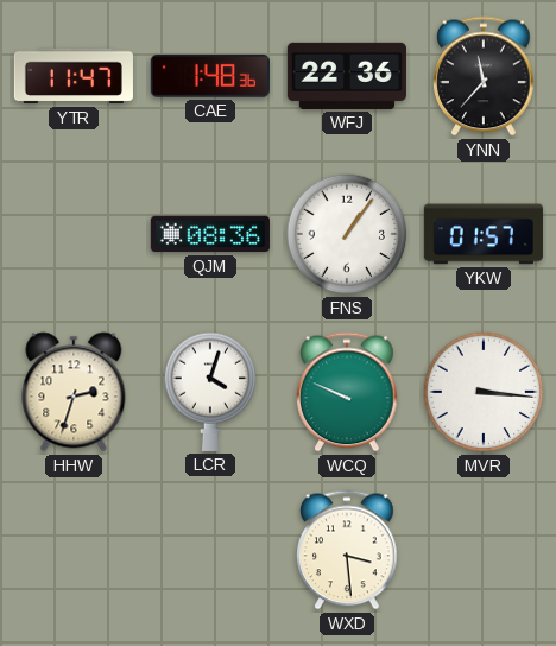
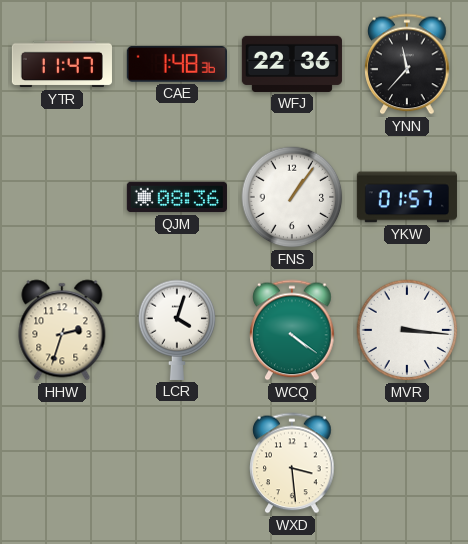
WCQ: 9:49 -> 4:21 (292, 330)
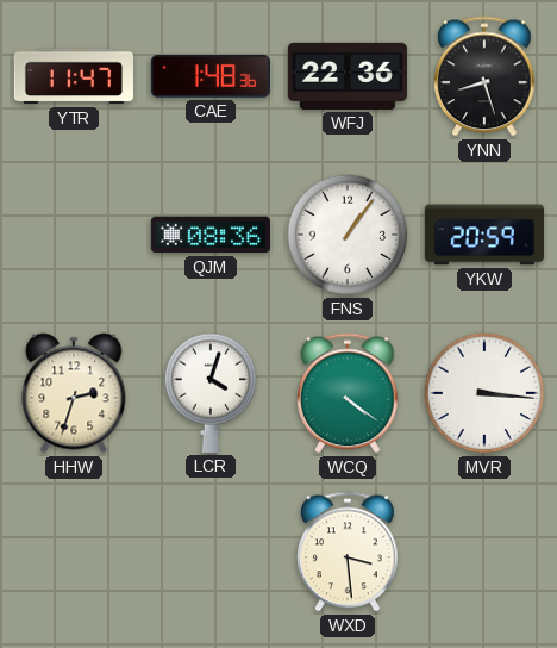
YNN: 11:37 -> 8:27 (484, 76)
YKW: 01:57 -> 20:59 (484, 235)
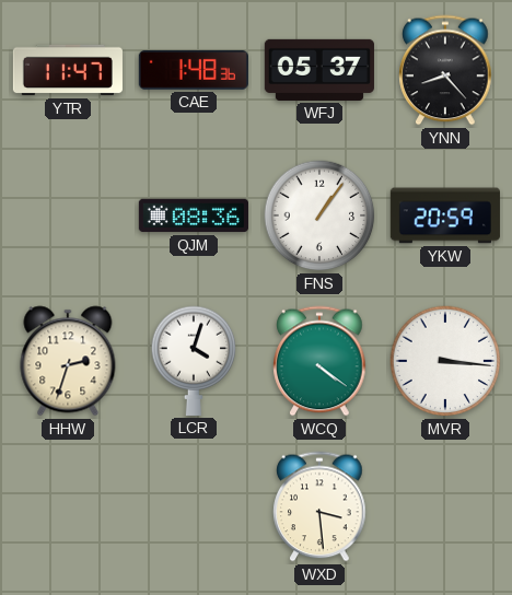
WFJ: 22:36 -> 05:37 (319, 70)
YNN: 8:27 -> 8:23 (445, 70)
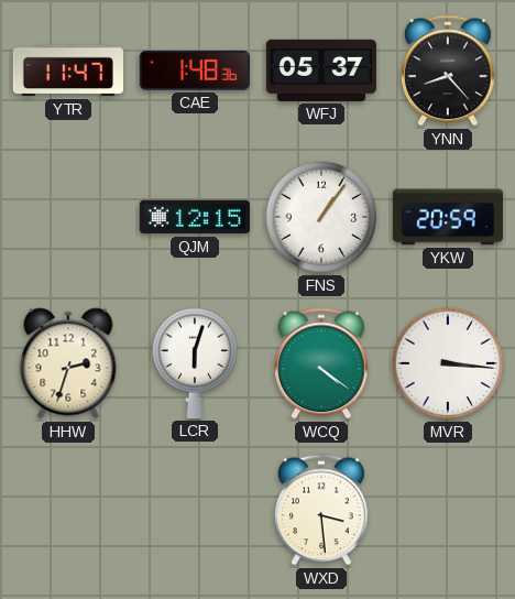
QJM: 08:36 -> 12:15 (195, 217)
LCR: 4:03 -> 6:03 (195, 363)
